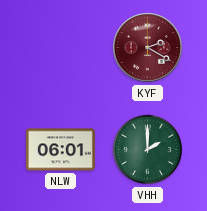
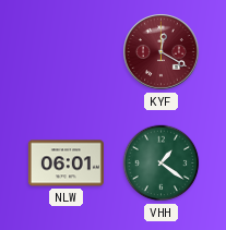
KYF: 2:20 -> 12:20 (162, 52)
VHH: 2:00 -> 1:21 (162, 164)
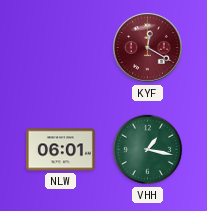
VHH: 1:21 -> 1:17 (148, 150)
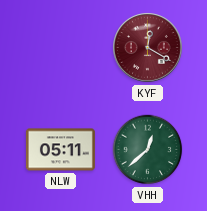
NLW: 06:01 -> 05:11 (60, 150)
VHH: 1:17 -> 12:38 (148, 150)
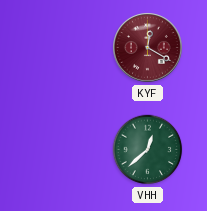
NLW: 05:11 -> none (60, 150)
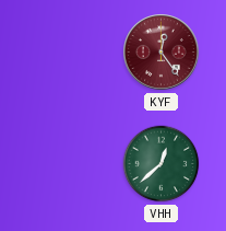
KYF: 12:20 -> 12:24 (162, 53)
